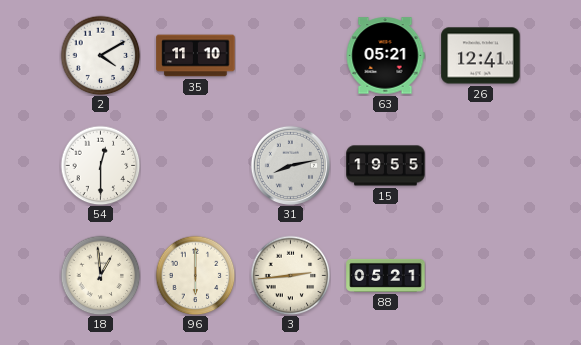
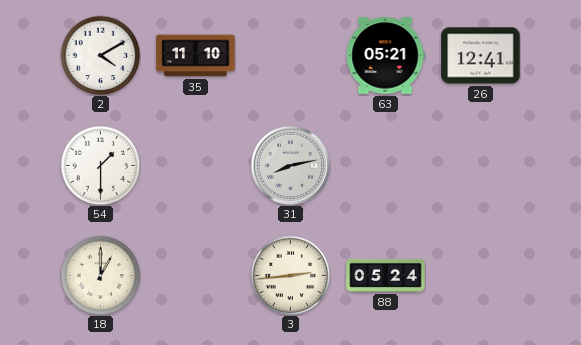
54: 12:30 -> 1:30 (100, 165)
15: 19:55 -> none (386, 166)
18: 12:59 -> 1:00 (100, 275)
96: 6:00 -> none (195, 275)
88: 05:21 -> 05:24 (386, 275)
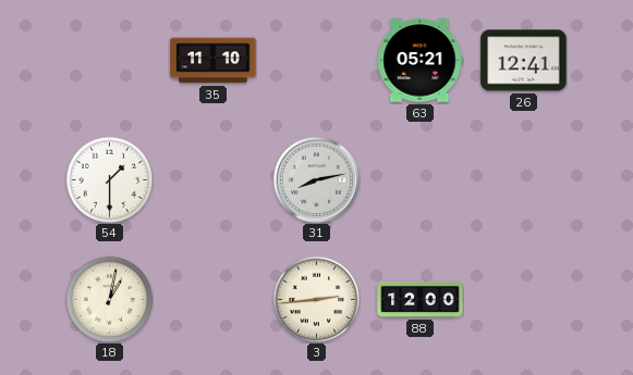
2: 4:10 -> none (100, 55)
18: 1:00 -> 1:02 (109, 299)
88: 05:24 -> 12:00 (421, 299)
